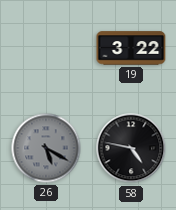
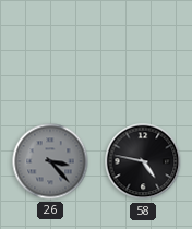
19: 3:22 -> none (131, 48)
26: 5:20 -> 3:23 (50, 161)
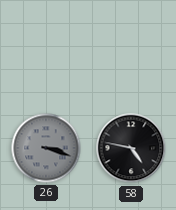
26: 3:23 -> 3:18 (46, 148)
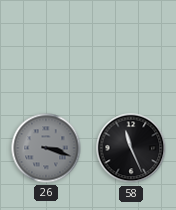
58: 4:47 -> 11:26 (131, 148)
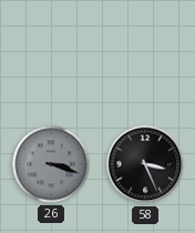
58: 11:26 -> 3:26 (145, 164)
